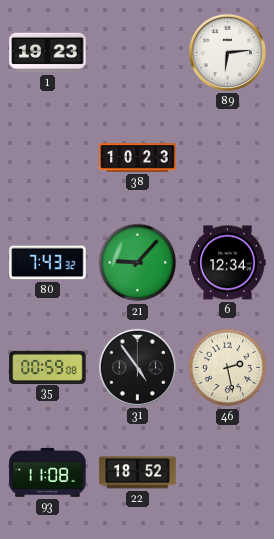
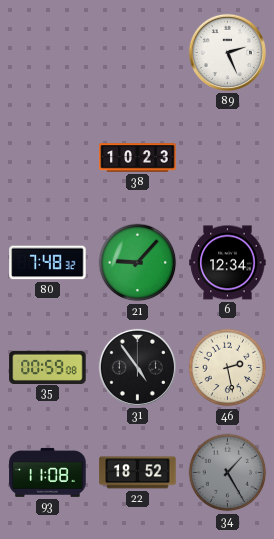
1: 19:23 -> none (48, 53)
89: 6:14 -> 2:26 (227, 52)
80: 7:43 -> 7:48 (48, 263)
34: none -> 1:25 (228, 473)
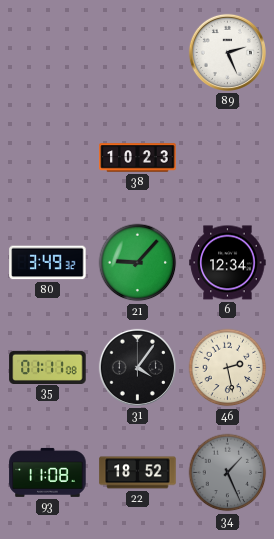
80: 7:48 -> 3:49 (48, 263)
35: 00:59 -> 01:11 (48, 367)
31: 4:54 -> 4:06 (137, 367)
34: 1:25 -> 1:26 (228, 473)
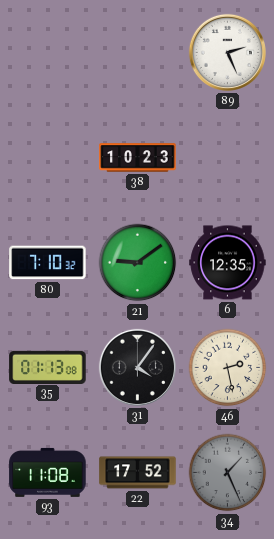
80: 3:49 -> 7:10 (48, 263)
21: 9:07 -> 9:09 (138, 263)
6: 12:34 -> 12:35 (228, 263)
35: 01:11 -> 01:13 (48, 367)
22: 18:52 -> 17:52 (138, 473)
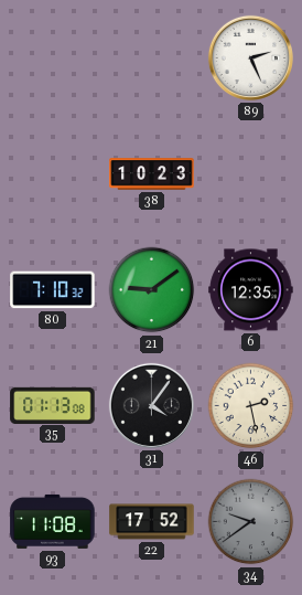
34: 1:26 -> 9:39 (251, 522)
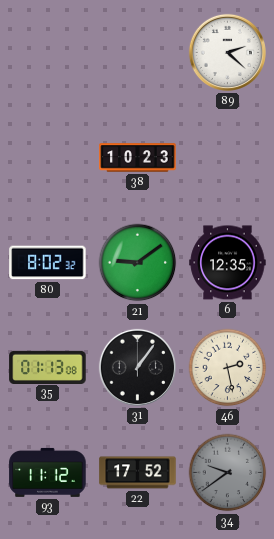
89: 2:26 -> 2:22 (227, 52)
80: 7:10 -> 8:02 (48, 263)
31: 4:06 -> 1:06 (137, 367)
93: 11:08 -> 11:12 (48, 472)
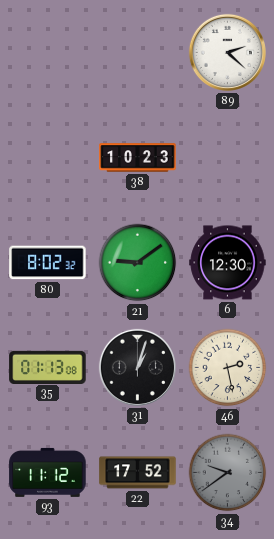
6: 12:35 -> 12:30 (228, 263)
31: 1:06 -> 1:03 (137, 367)
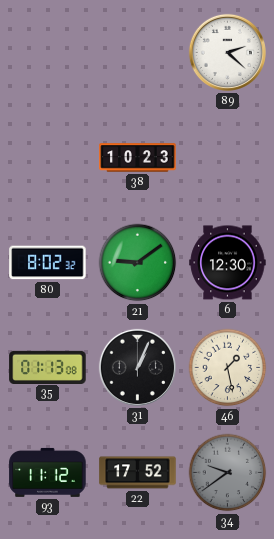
31: 1:03 -> 1:04 (137, 367)
46: 2:28 -> 1:28 (228, 368)
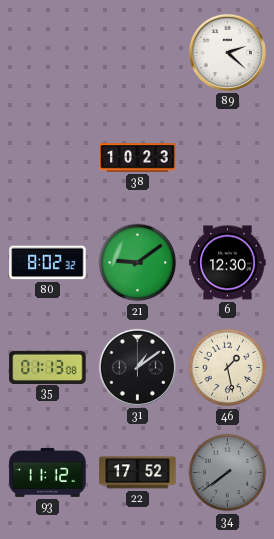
31: 1:04 -> 1:09 (137, 367)
34: 9:39 -> 7:39 (228, 473)
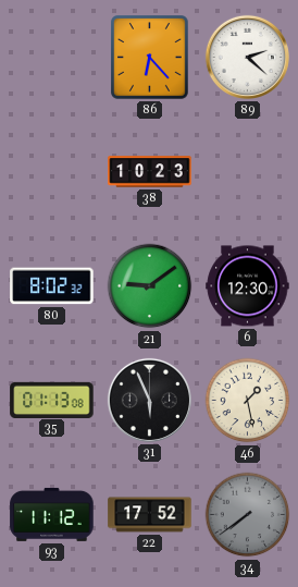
86: none -> 6:23 (150, 58)
31: 1:09 -> 5:56 (149, 400)
